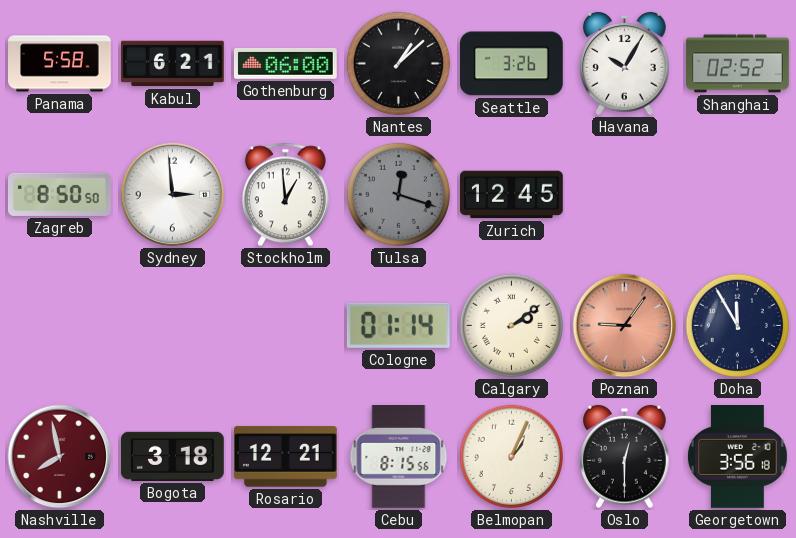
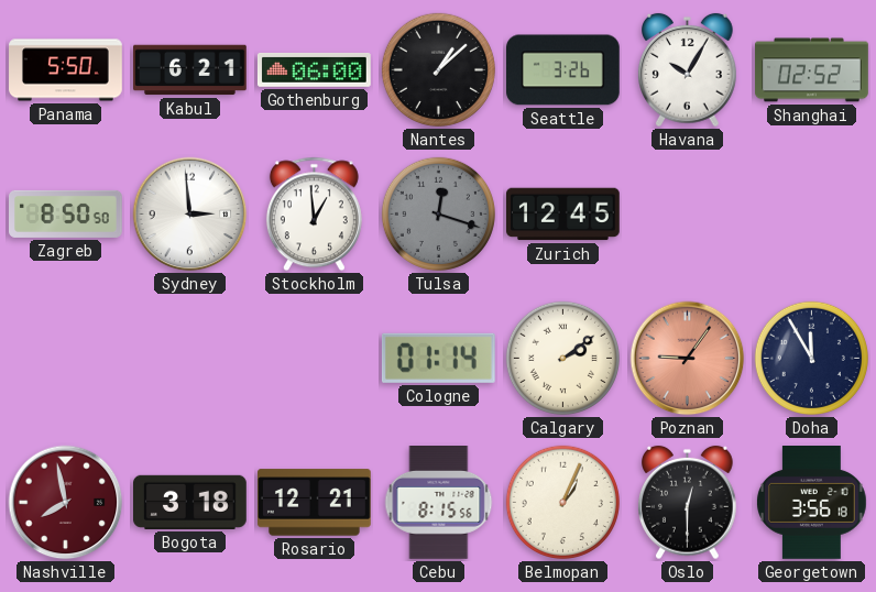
Panama: 5:58 -> 5:50 (66, 70)
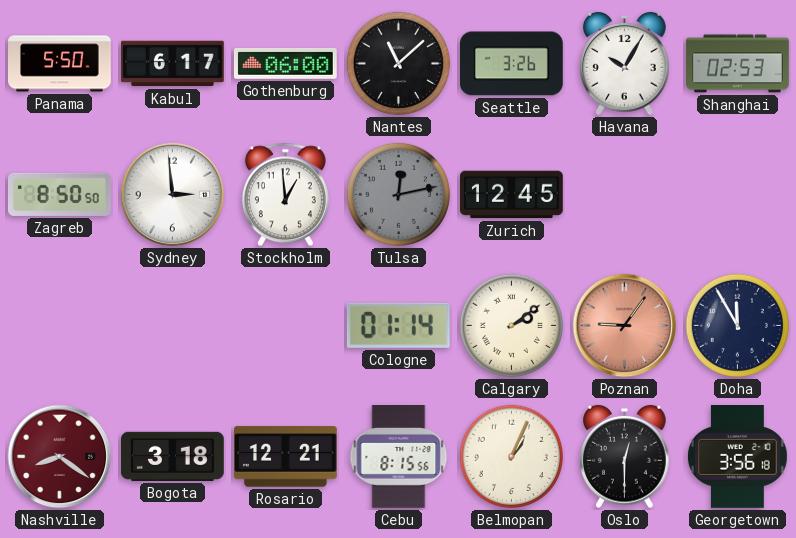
Kabul: 6:21 -> 6:17 (173, 64)
Nantes: 1:08 -> 11:08 (398, 63)
Shanghai: 02:52 -> 02:53 (738, 64)
Tulsa: 12:18 -> 12:13 (398, 194)
Nashville: 7:58 -> 8:21 (60, 457)
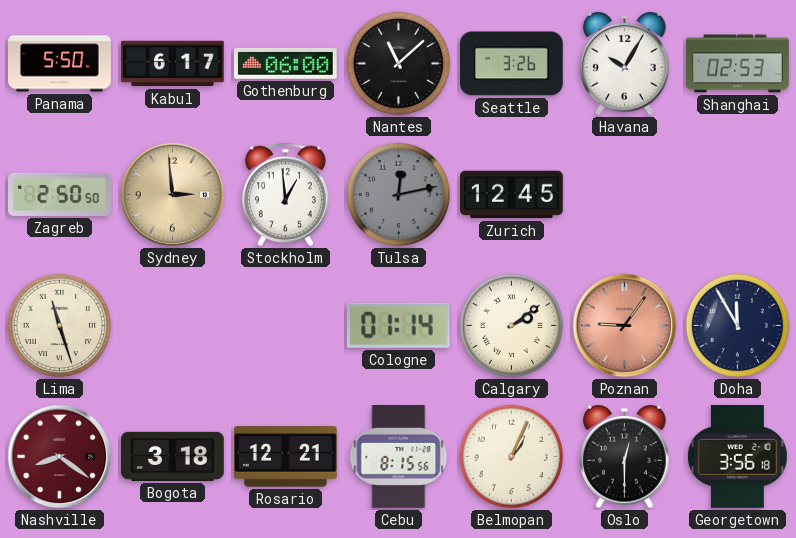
Zagreb: 8:50 -> 2:50 (60, 194)
Sydney dial: white -> champagne (173, 195)
Lima: none -> 11:27 (59, 325)
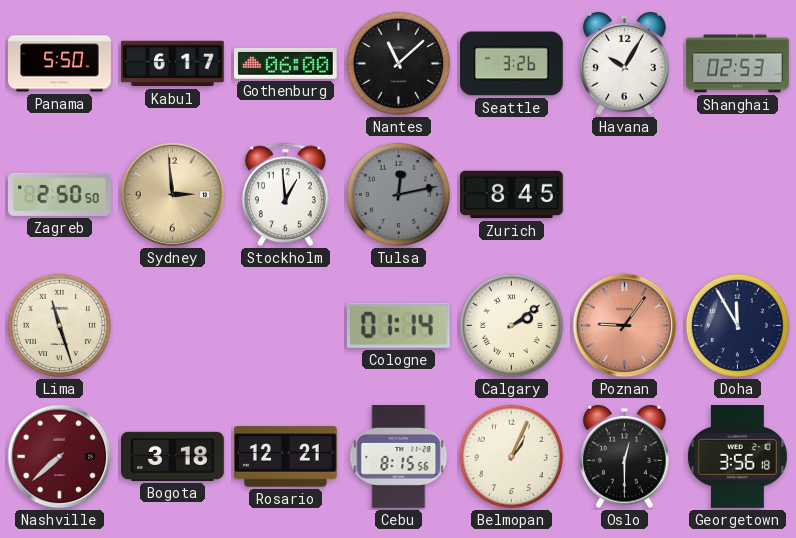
Zurich: 12:45 -> 8:45 (512, 195)
Nashville: 8:21 -> 7:38 (60, 457)
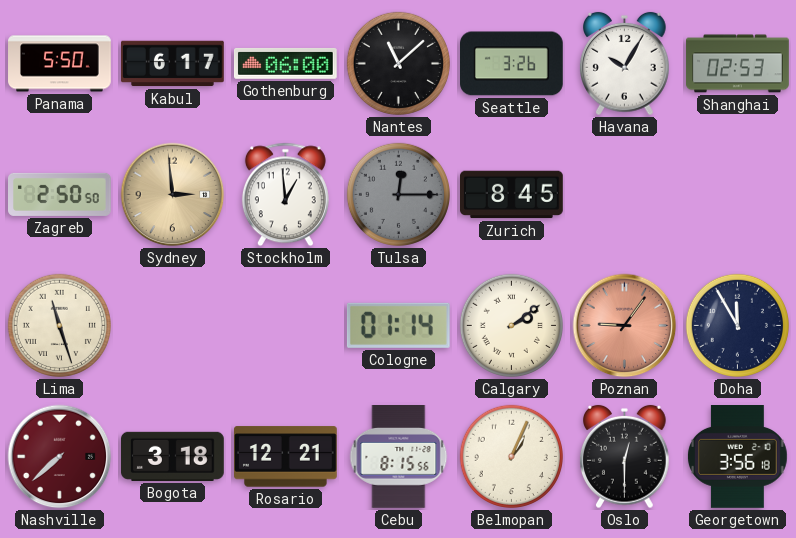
Tulsa: 12:13 -> 12:15 (398, 194)
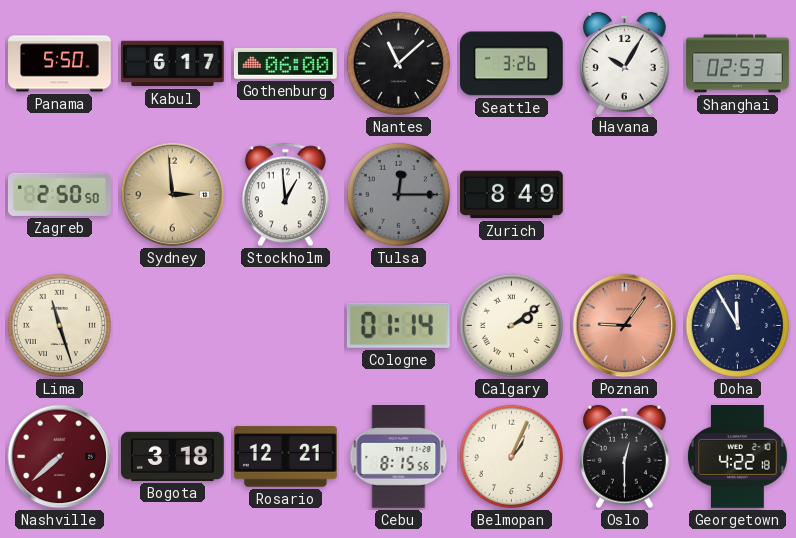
Zurich: 8:45 -> 8:49 (512, 195)
Georgetown: 3:56 -> 4:22 (738, 457)
